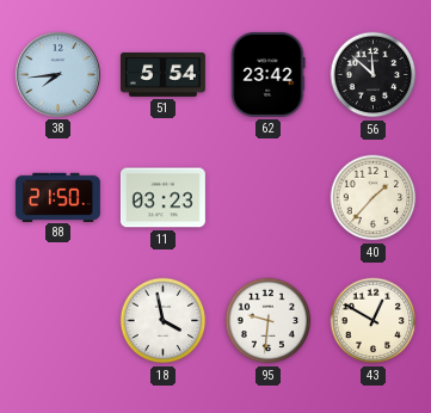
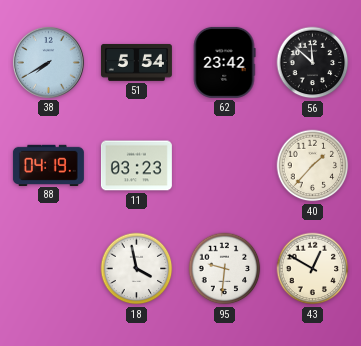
38: 7:44 -> 7:40 (48, 62)
88: 21:50 -> 04:19 (48, 165)
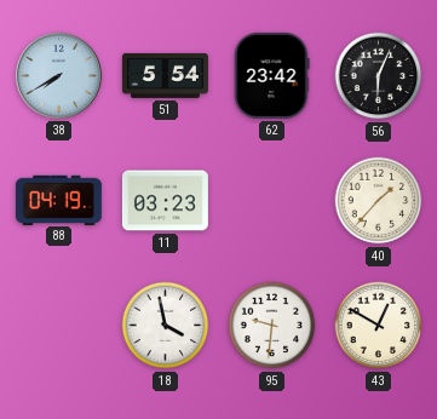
56: 11:52 -> 6:04 (379, 76)
